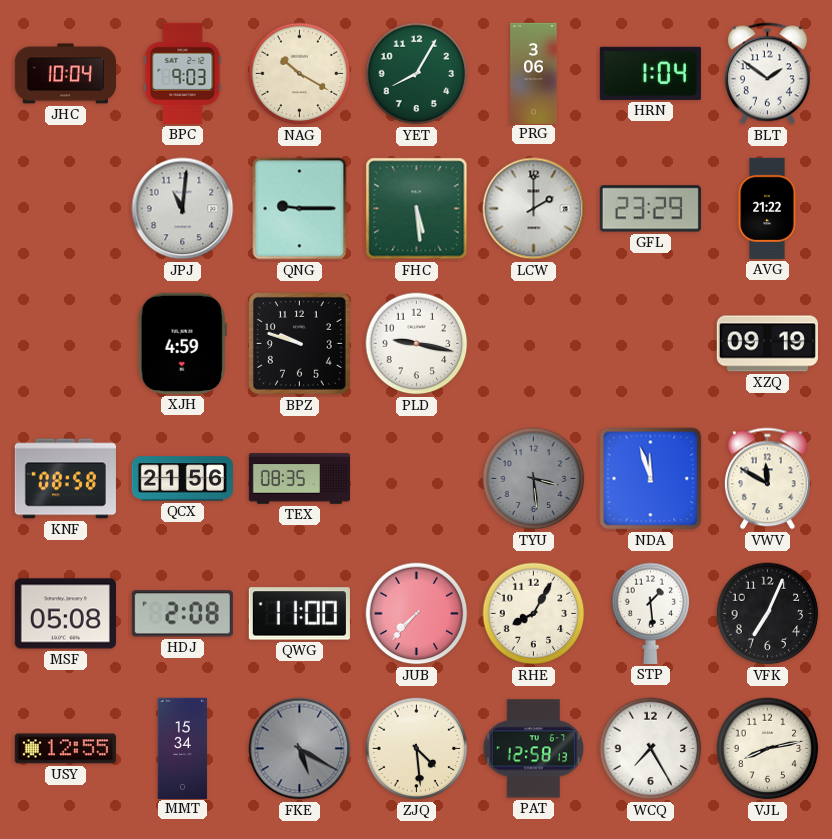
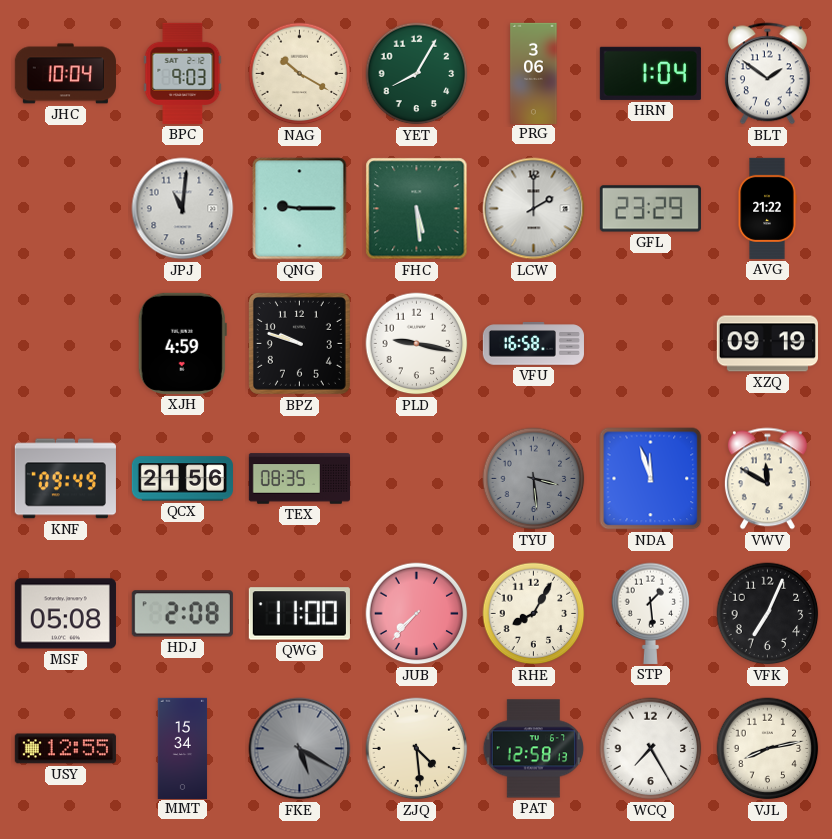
VFU: none -> 16:58 (533, 344)
KNF: 08:58 -> 09:49 (65, 479)
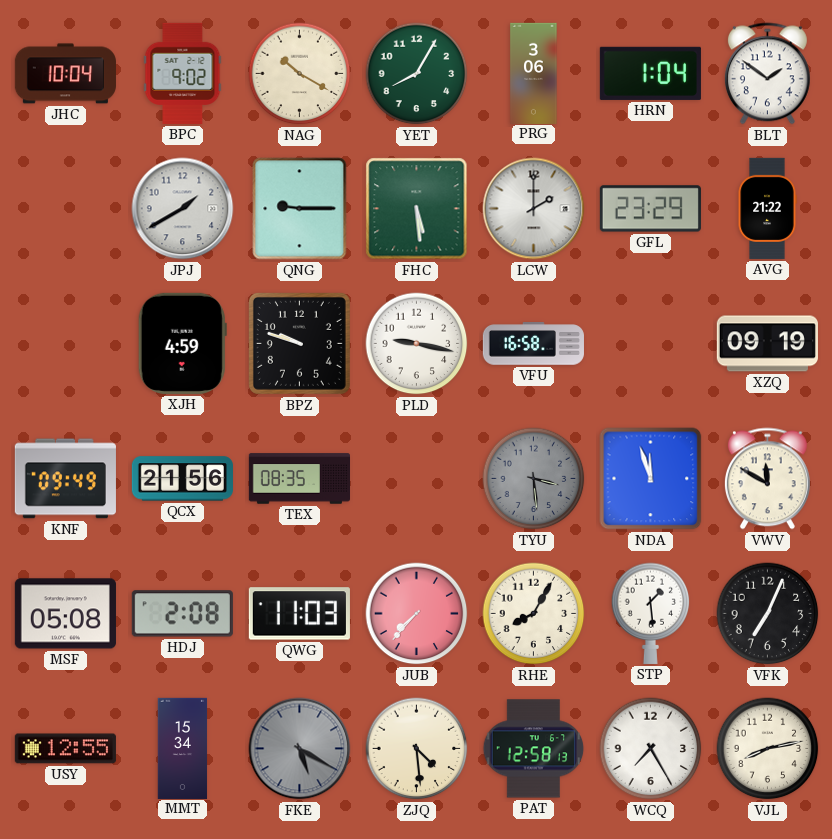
BPC: 9:03 -> 9:02 (183, 73)
JPJ: 11:01 -> 1:40 (183, 209)
QWG: 11:00 -> 11:03 (299, 614)
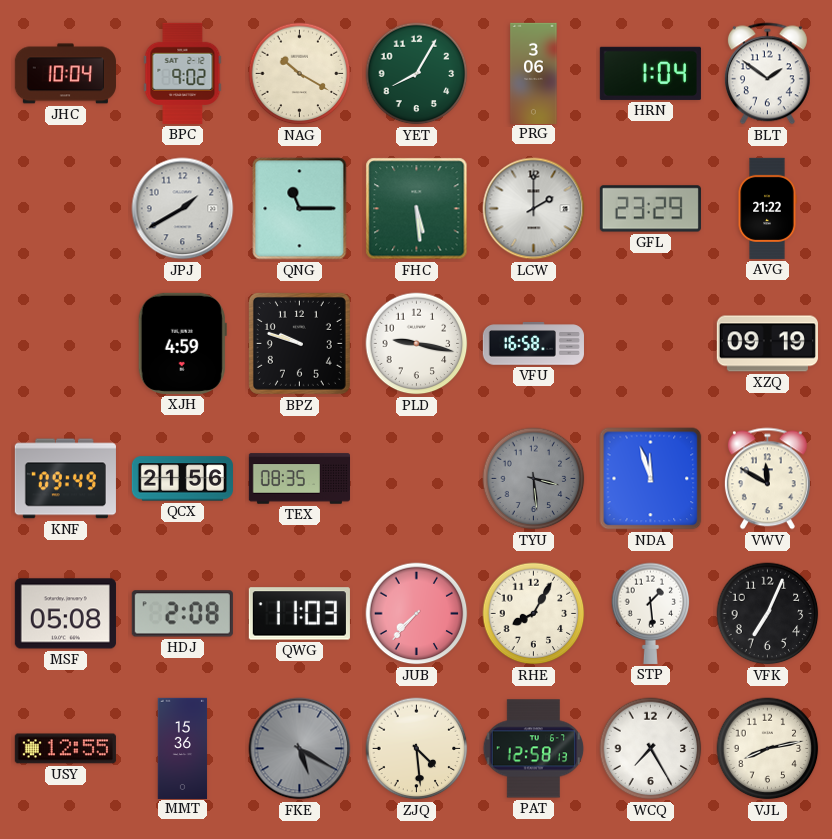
QNG: 9:15 -> 11:15 (300, 209)
MMT: 15:34 -> 15:36 (183, 748)
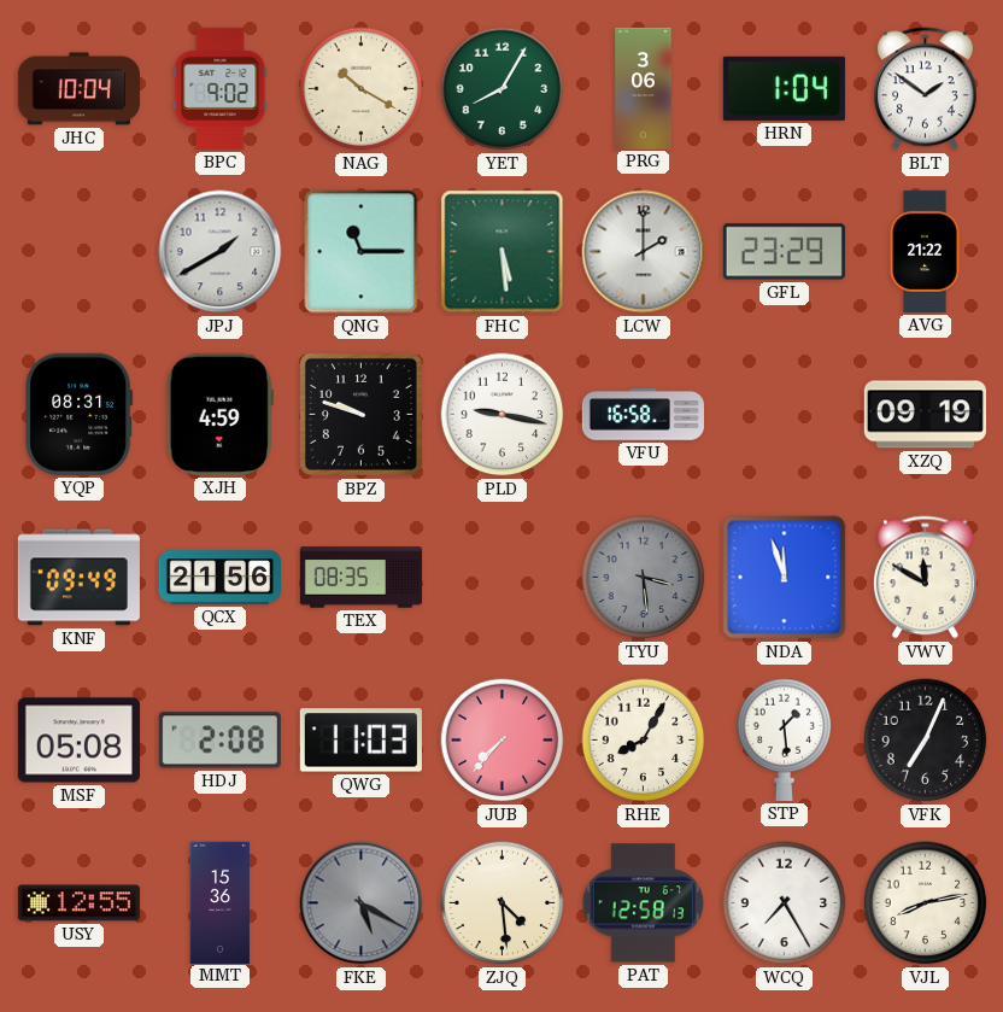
YQP: none -> 08:31 (80, 414)
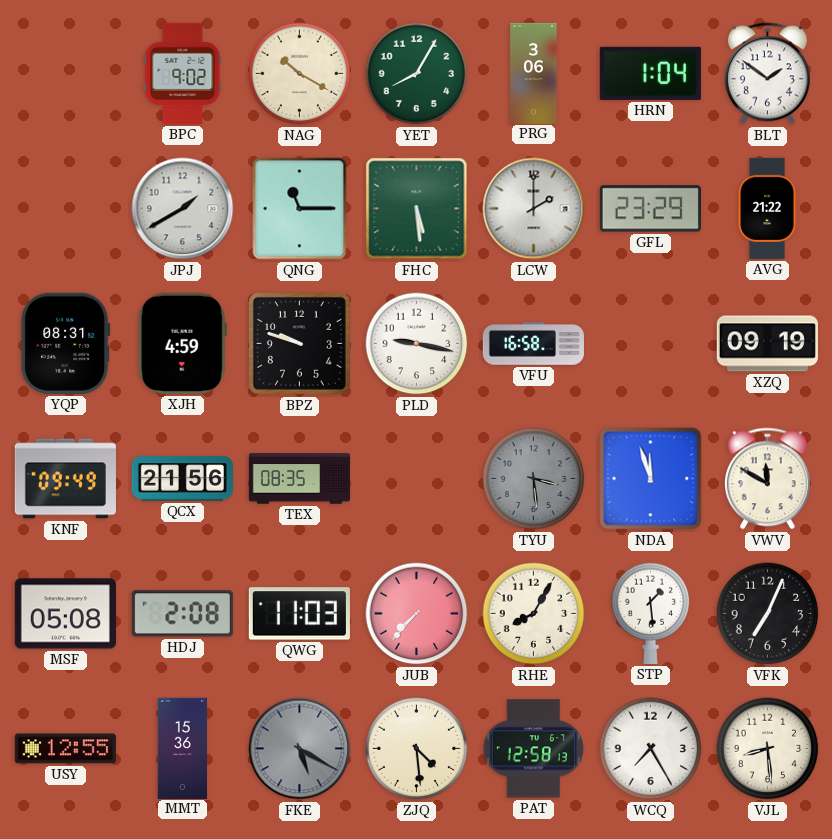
JHC: 10:04 -> none (78, 89)
VJL: 8:13 -> 8:29 (768, 749)
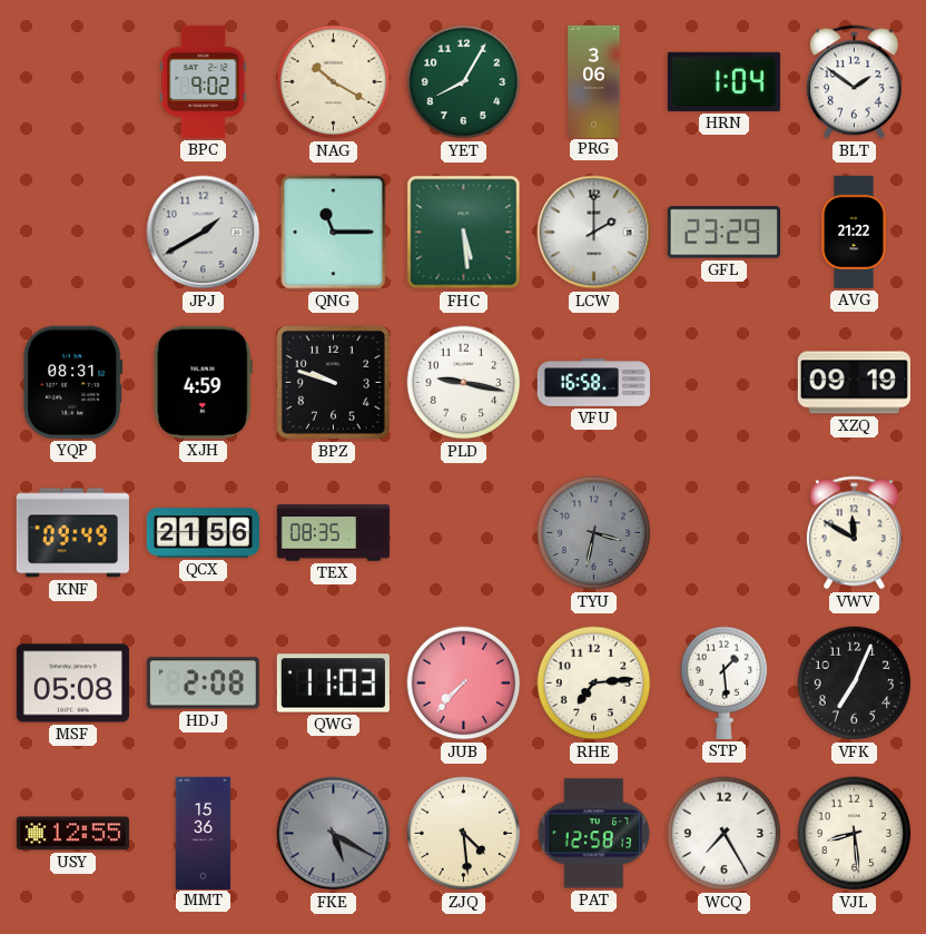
TYU: 3:29 -> 3:32 (594, 533)
NDA: 11:57 -> none (651, 479)
RHE: 8:05 -> 7:14 (594, 684)
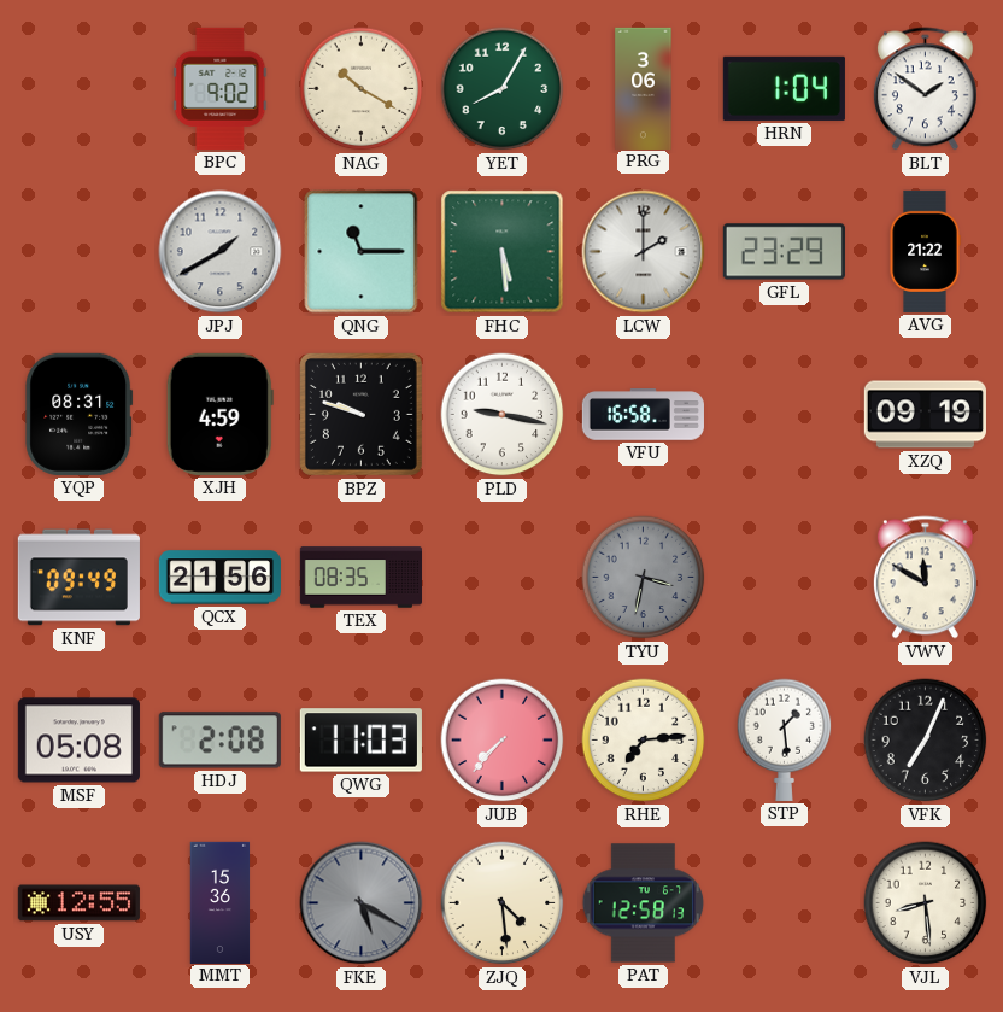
WCQ: 7:25 -> none (725, 834)
